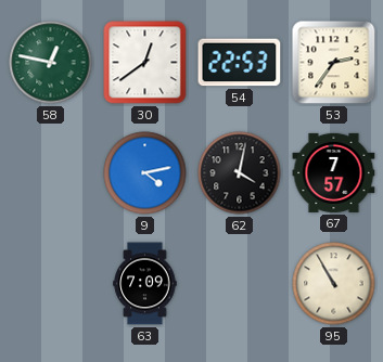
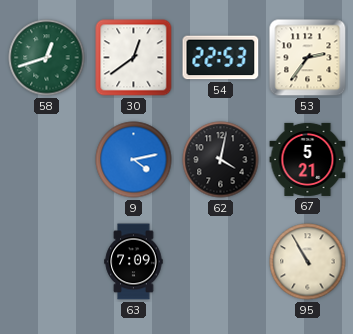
58: 12:47 -> 12:42 (47, 58)
67: 7:57 -> 5:21 (308, 159)
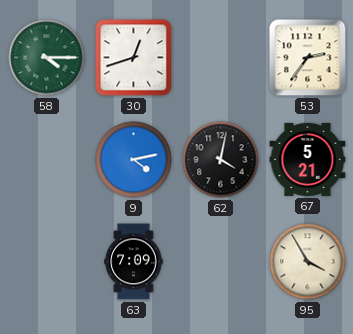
58: 12:42 -> 4:15 (47, 58)
30: 12:39 -> 12:42 (134, 58)
54: 22:53 -> none (221, 58)
95: 10:55 -> 3:55 (308, 262)
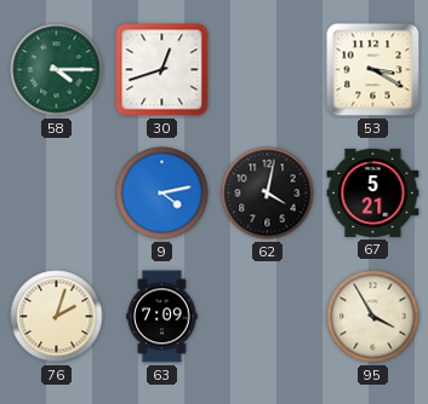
53: 2:36 -> 3:20 (373, 70)
76: none -> 2:03 (57, 317)
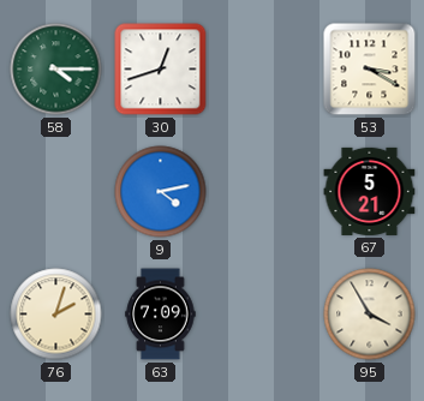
62: 4:02 -> none (268, 194)
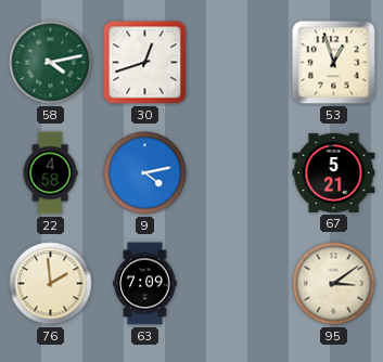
58: 4:15 -> 4:13 (51, 63)
53: 3:20 -> 12:57 (334, 63)
22: none -> 4:58 (50, 173)
76: 2:03 -> 1:59 (51, 284)
95: 3:55 -> 3:09 (334, 284)
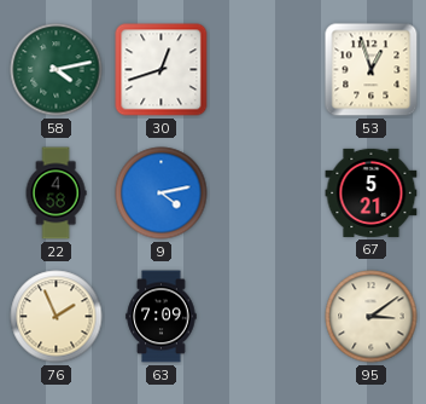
76: 1:59 -> 1:56 (57, 317)
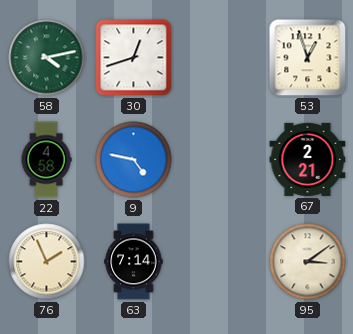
9: 4:13 -> 4:47 (134, 160)
67: 5:21 -> 2:21 (308, 159)
63: 7:09 -> 7:14 (134, 262)
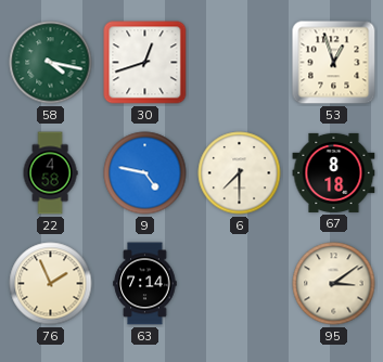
58: 4:13 -> 4:17 (51, 63)
6: none -> 7:30 (240, 173)
67: 2:21 -> 8:18 (334, 172)
